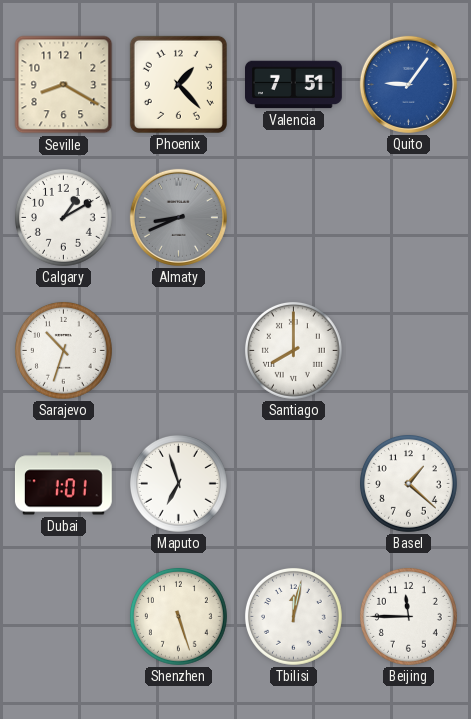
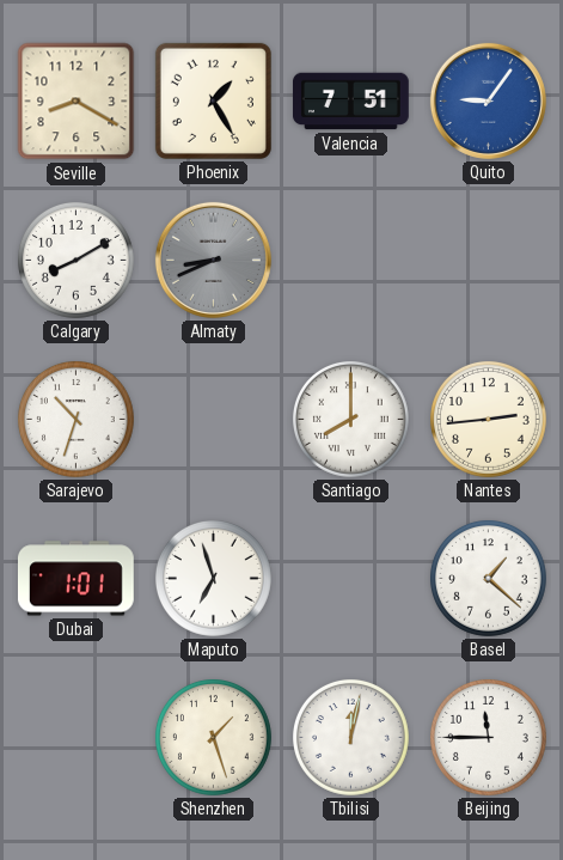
Phoenix: 1:23 -> 1:25 (213, 100)
Calgary: 1:10 -> 8:10 (75, 260)
Nantes: none -> 2:44 (488, 419)
Shenzhen: 5:27 -> 1:27 (213, 737)
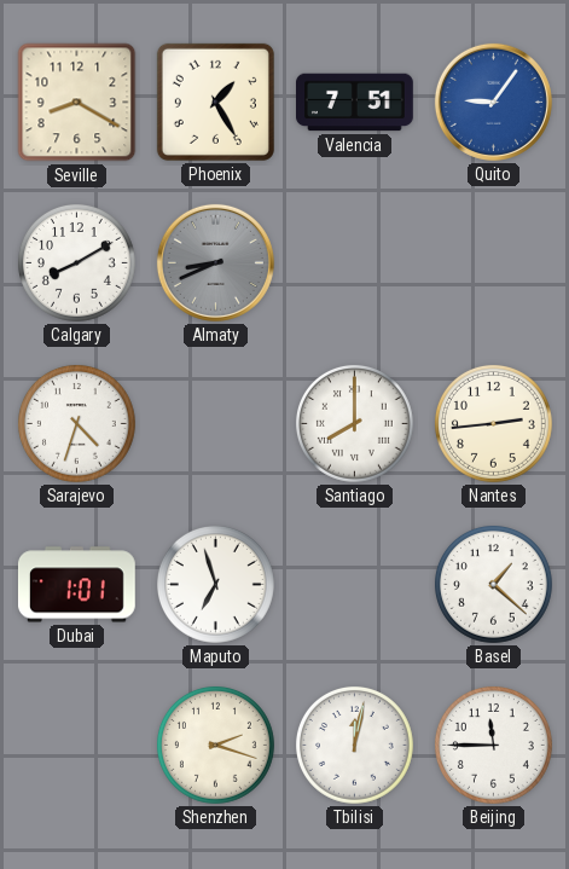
Sarajevo: 10:33 -> 4:33 (76, 423)
Shenzhen: 1:27 -> 2:18 (215, 745)
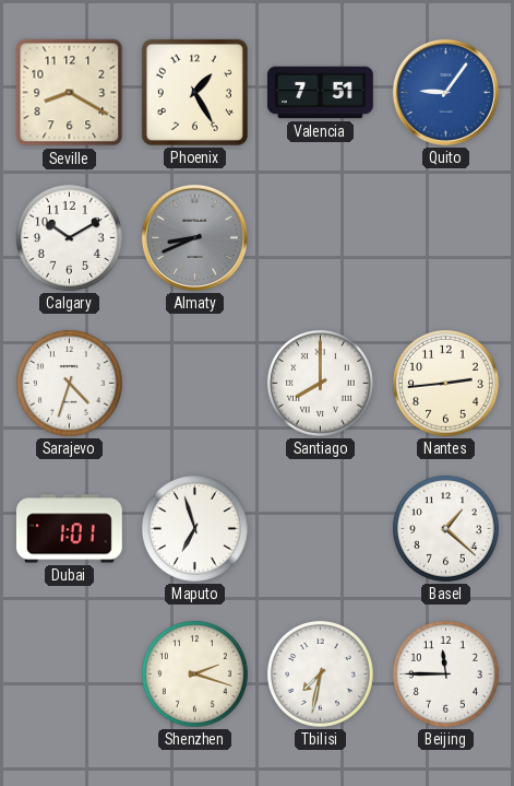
Calgary: 8:10 -> 10:10 (69, 237)
Tbilisi: 12:02 -> 7:32 (320, 673)
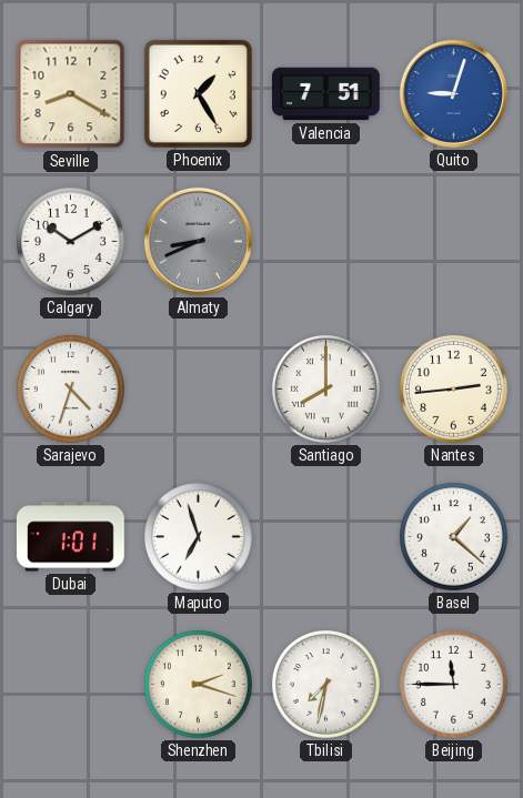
Quito: 9:06 -> 9:03 (453, 93)
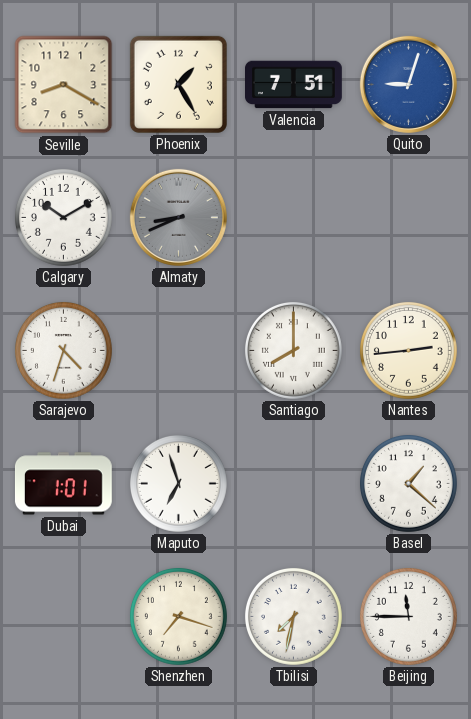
Shenzhen: 2:18 -> 7:18 (178, 616)
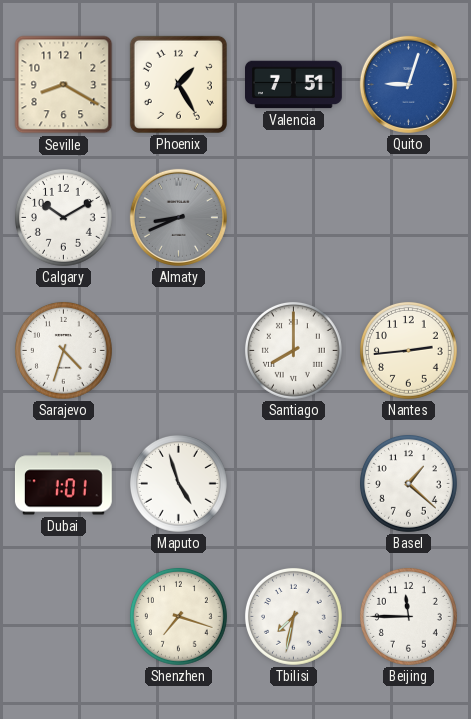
Maputo: 6:57 -> 4:57 (178, 483)
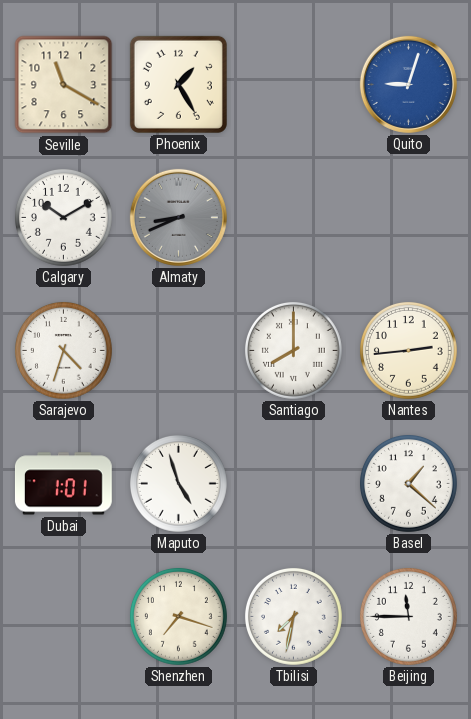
Seville: 8:20 -> 11:20 (64, 85)
Valencia: 7:51 -> none (294, 85)
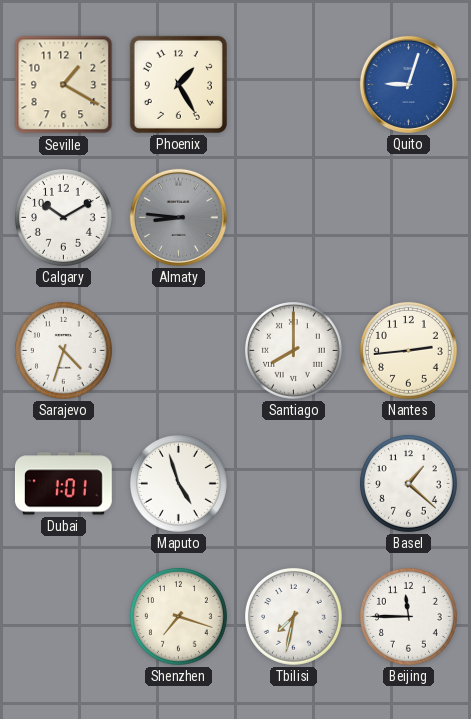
Seville: 11:20 -> 1:20 (64, 85)
Almaty: 8:41 -> 8:46 (178, 217)
